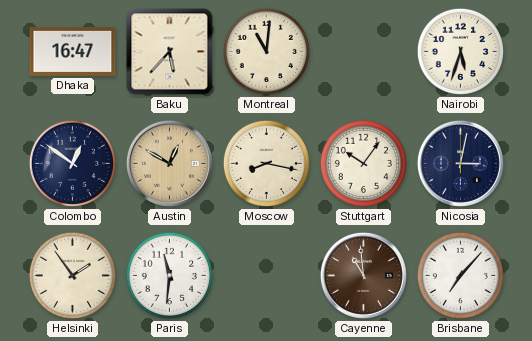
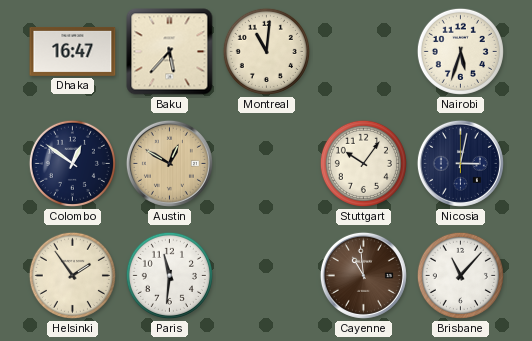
Moscow: 8:17 -> none (266, 163)
Brisbane: 7:07 -> 11:07 (460, 275)
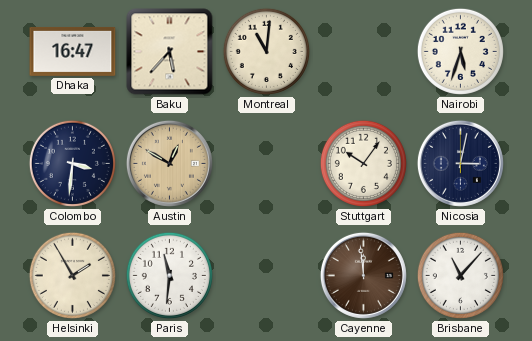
Colombo: 12:51 -> 3:31 (72, 163)
Helsinki: 1:54 -> 1:55 (72, 275)
Cayenne: 10:59 -> 11:59 (363, 275)
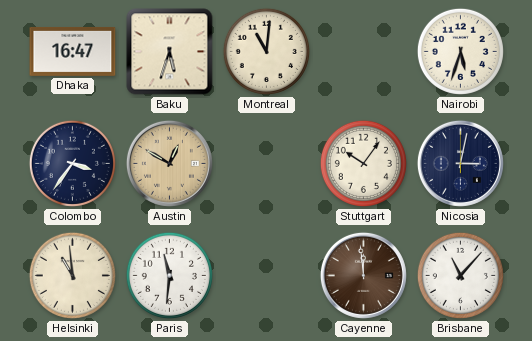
Baku: 5:37 -> 5:33 (170, 52)
Colombo: 3:31 -> 3:36 (72, 163)
Helsinki: 1:55 -> 10:59 (72, 275)
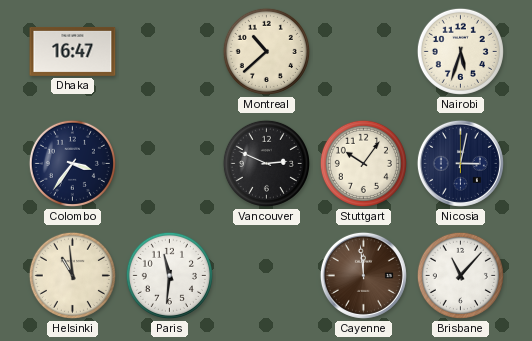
Baku: 5:33 -> none (170, 52)
Montreal: 11:01 -> 10:38 (266, 51)
Austin: 12:50 -> none (169, 163)
Vancouver: none -> 2:49 (266, 163)
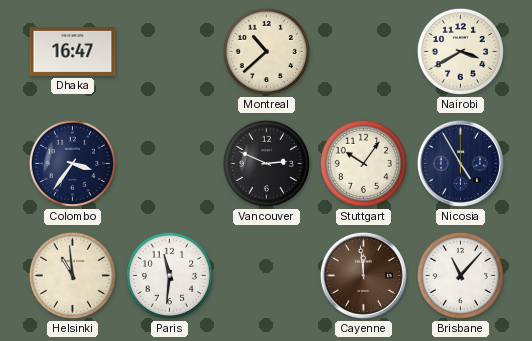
Nairobi: 5:33 -> 3:40 (460, 51)
Nicosia: 3:02 -> 4:55 (460, 163)
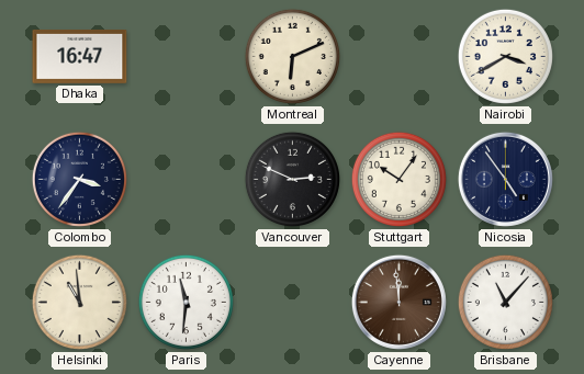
Montreal: 10:38 -> 6:11 (292, 56)
Nicosia: 4:55 -> 4:54 (505, 179)
